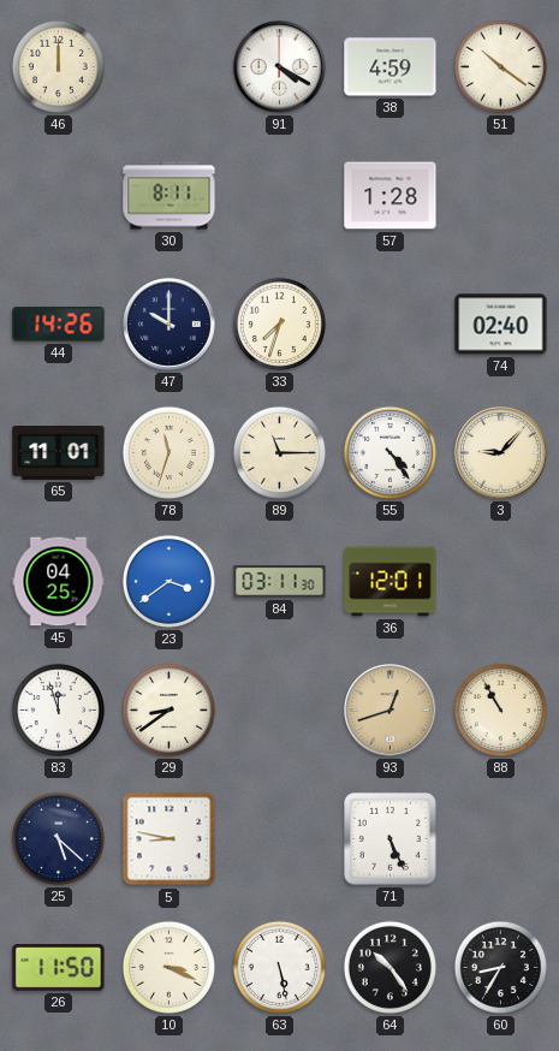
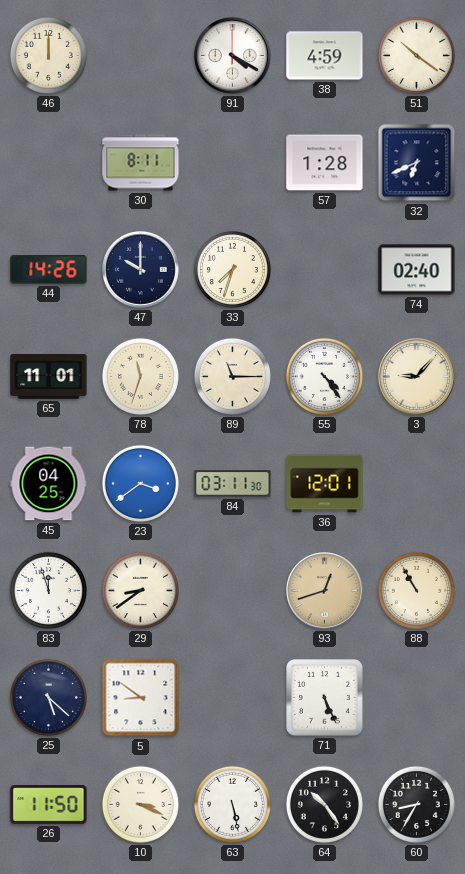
32: none -> 6:41 (417, 163)
5: 8:47 -> 8:51 (141, 698)
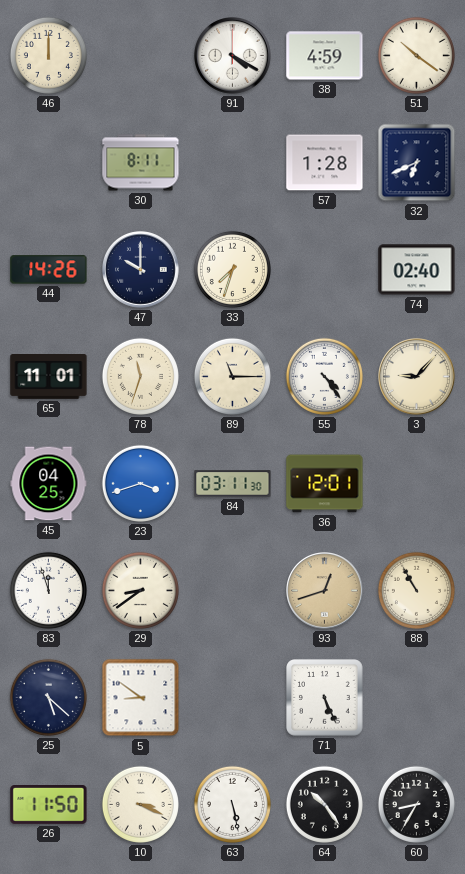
23: 3:39 -> 3:42 (140, 483)
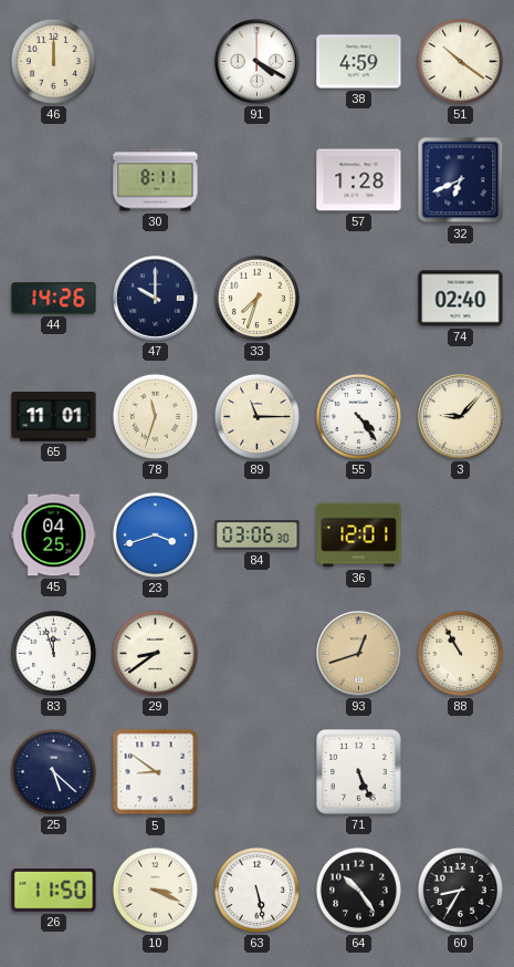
84: 03:11 -> 03:06 (258, 536)
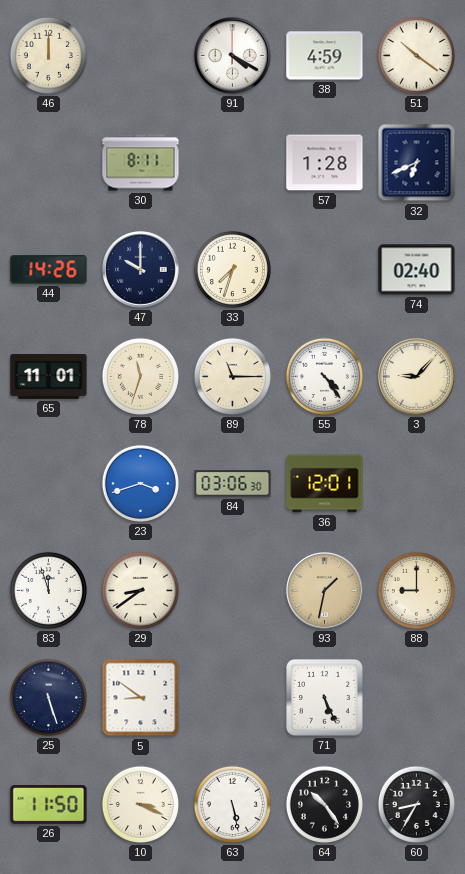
45: 04:25 -> none (54, 536)
93: 12:42 -> 1:32 (325, 591)
88: 10:55 -> 9:00 (416, 590)
25: 5:22 -> 5:27 (48, 697)
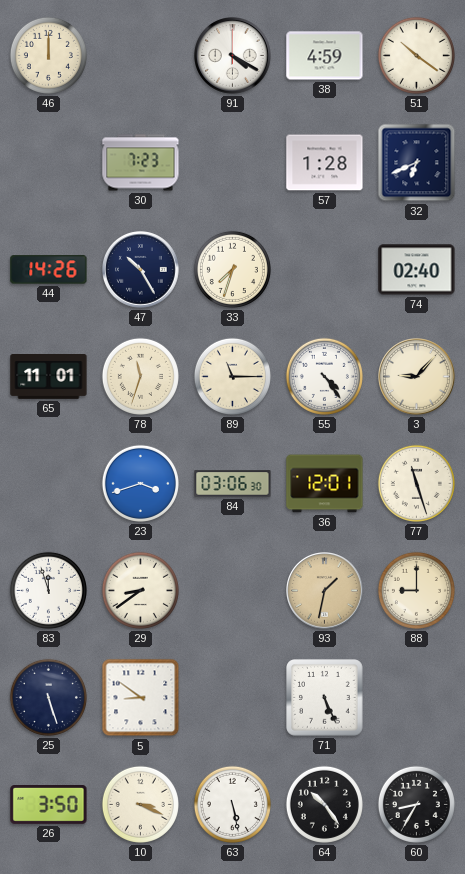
30: 8:11 -> 7:23 (141, 163)
47: 10:00 -> 10:25 (141, 270)
77: none -> 11:27 (416, 483)
26: 11:50 -> 3:50 (49, 805)
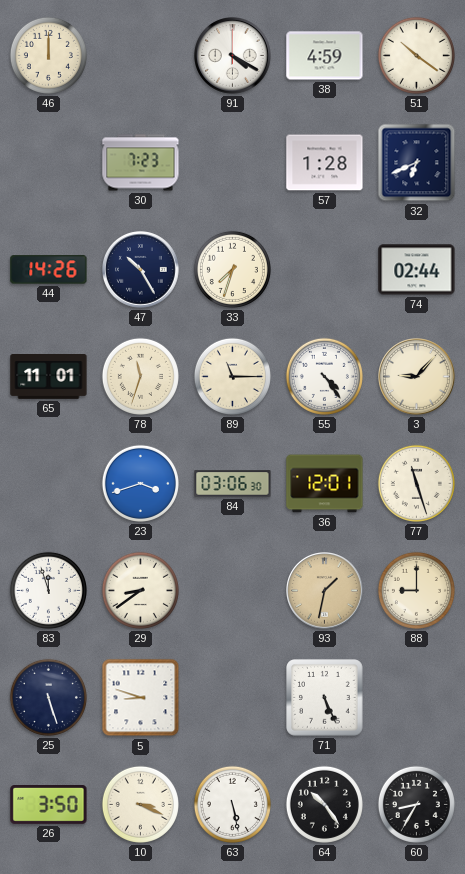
74: 02:40 -> 02:44 (417, 270)
5: 8:51 -> 8:48 (141, 698)
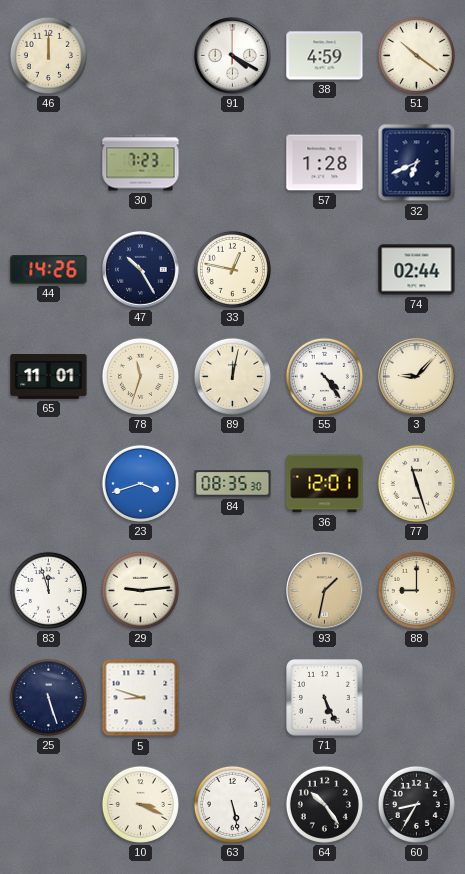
33: 7:33 -> 12:47 (232, 269)
89: 11:15 -> 12:02 (232, 376)
84: 03:06 -> 08:35 (233, 484)
29: 8:39 -> 9:14 (140, 590)
26: 3:50 -> none (49, 805)
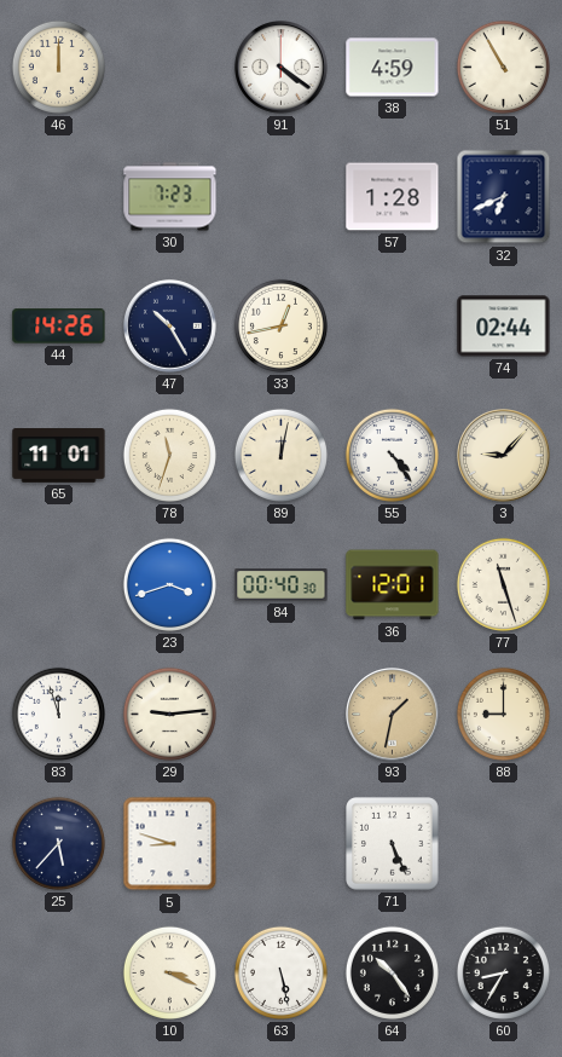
91: 4:20 -> 4:21 (282, 68)
51: 10:21 -> 10:55 (503, 67)
33: 12:47 -> 12:43 (280, 325)
84: 08:35 -> 00:40 (282, 585)
25: 5:27 -> 5:37 (58, 843)
